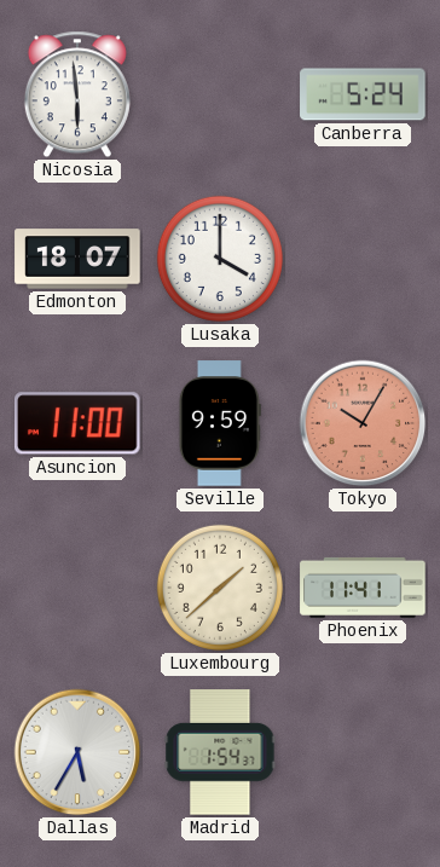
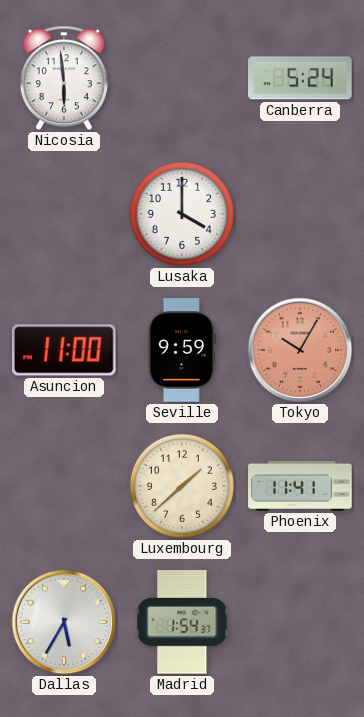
Edmonton: 18:07 -> none (77, 259)
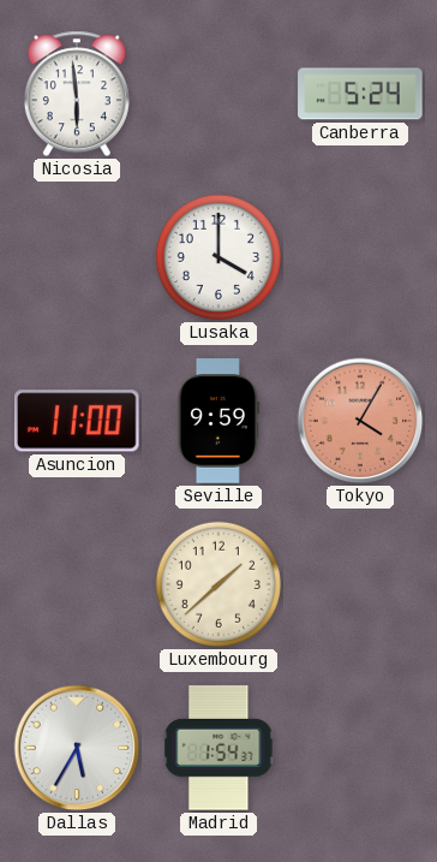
Tokyo: 10:05 -> 4:05 (360, 421)
Phoenix: 11:41 -> none (300, 486)
